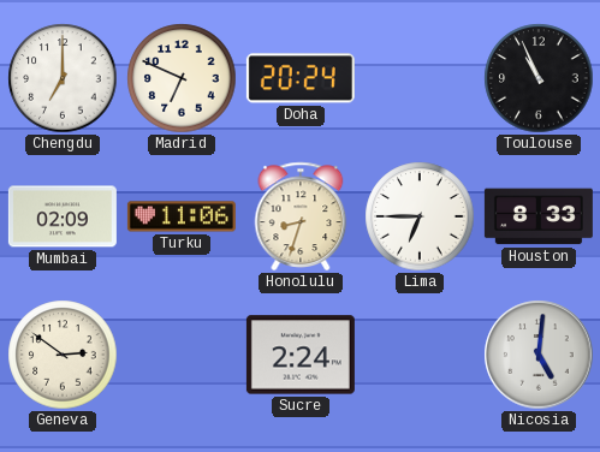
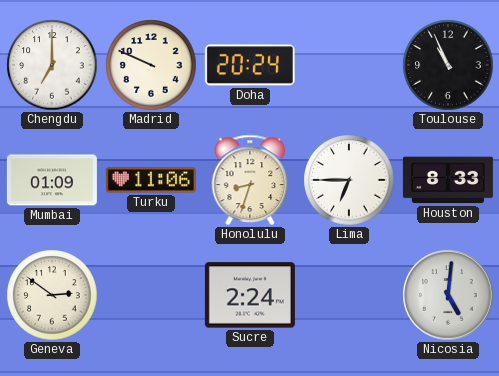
Madrid: 6:49 -> 9:49 (151, 65)
Mumbai: 02:09 -> 01:09 (52, 180)
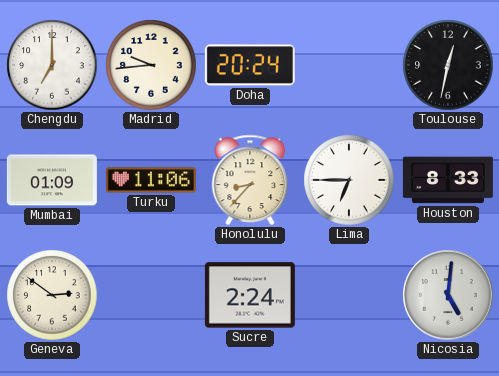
Madrid: 9:49 -> 9:44 (151, 65)
Toulouse: 10:56 -> 12:32 (448, 65)
Honolulu: 8:33 -> 8:37 (250, 180)
